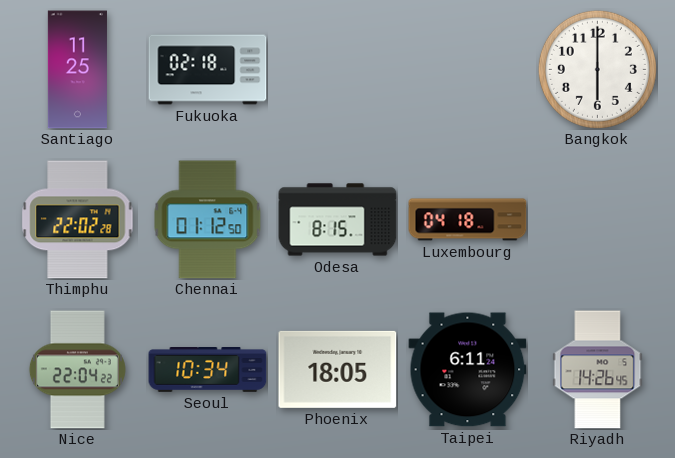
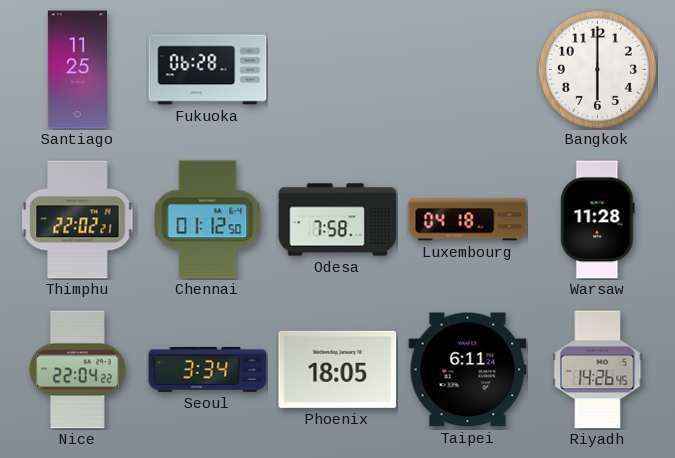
Fukuoka: 02:18 -> 06:28 (208, 70)
Thimphu: 22:02:28 -> 22:02:21 (78, 220)
Odesa: 8:15 -> 7:58 (338, 220)
Warsaw: none -> 11:28 (598, 220)
Seoul: 10:34 -> 3:34 (208, 370)
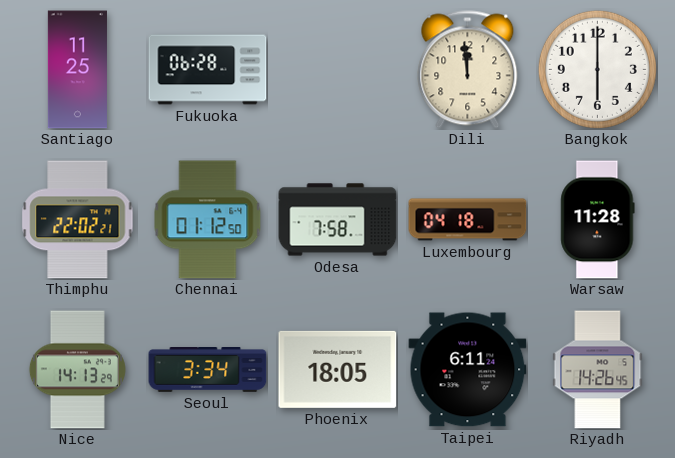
Dili: none -> 11:59 (468, 70)
Nice: 22:04 -> 14:13 (77, 370)
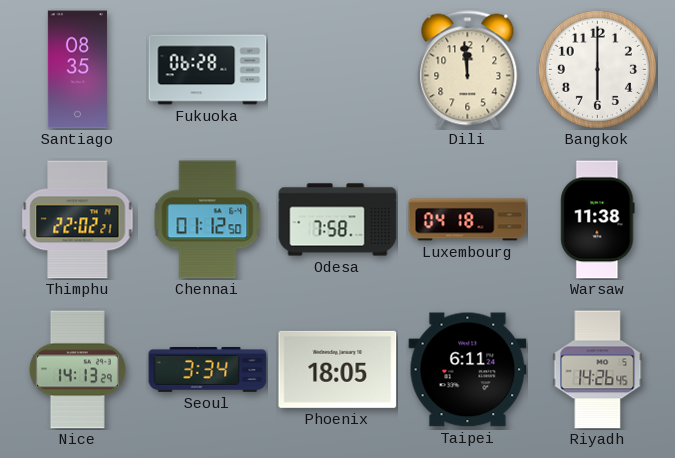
Santiago: 11:25 -> 08:35 (77, 70)
Warsaw: 11:28 -> 11:38 (598, 220)
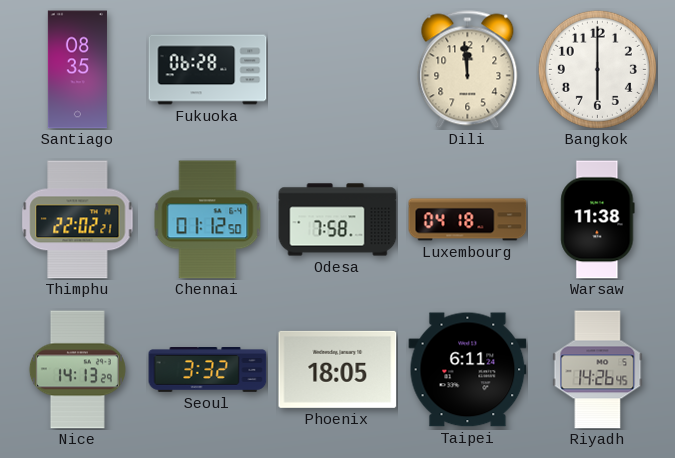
Seoul: 3:34 -> 3:32 (208, 370)
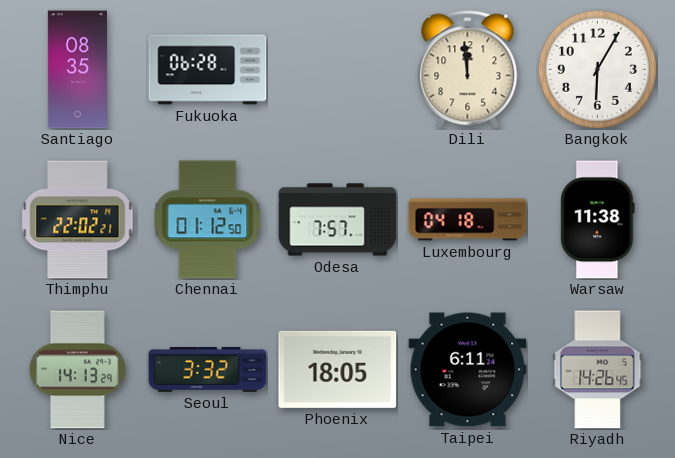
Bangkok: 6:00 -> 6:05 (597, 69)
Odesa: 7:58 -> 7:57 (338, 220)
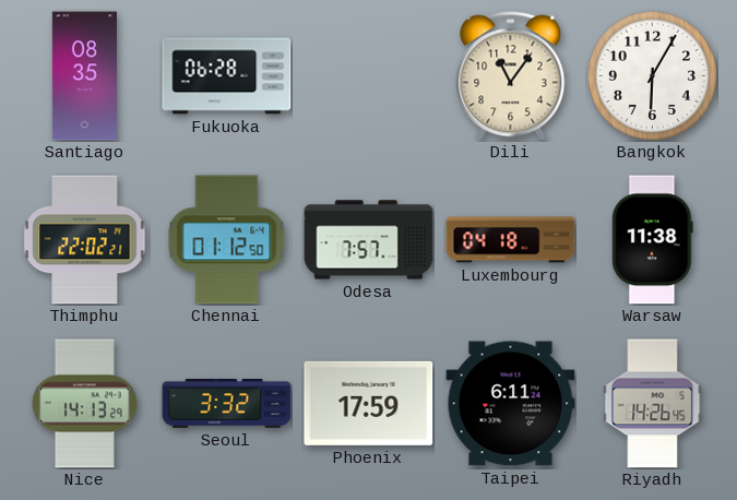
Dili: 11:59 -> 11:06 (511, 76)
Phoenix: 18:05 -> 17:59 (369, 403)
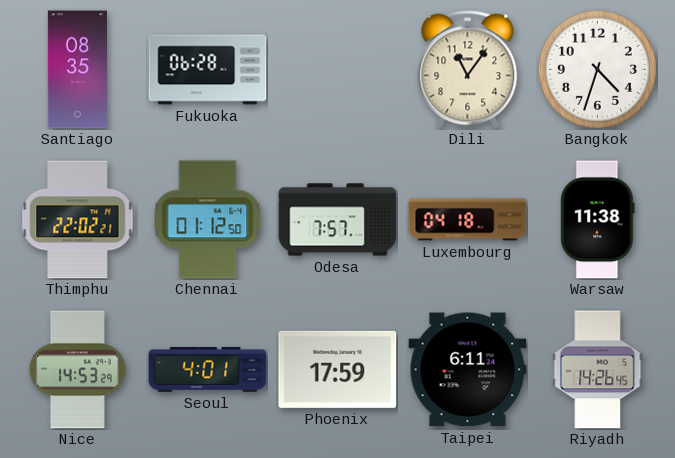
Bangkok: 6:05 -> 4:33 (597, 69)
Nice: 14:13 -> 14:53 (77, 370)
Seoul: 3:32 -> 4:01 (208, 370)
